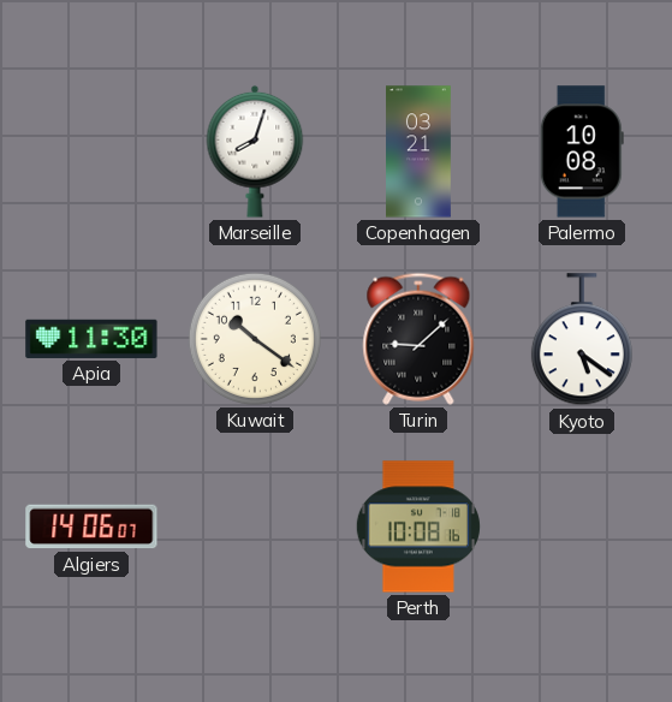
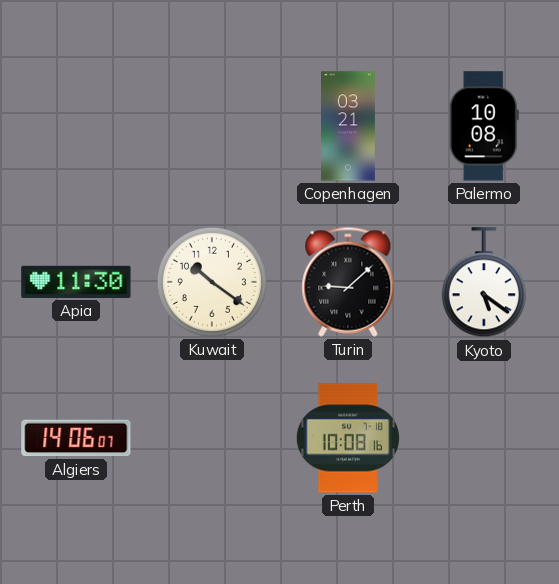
Marseille: 8:03 -> none (255, 151)
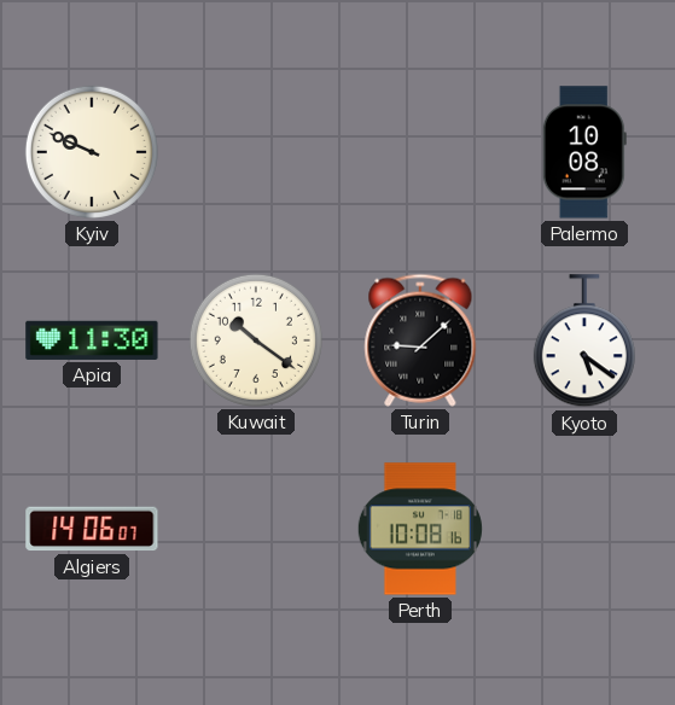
Kyiv: none -> 9:49 (92, 152)
Copenhagen: 03:21 -> none (349, 126)
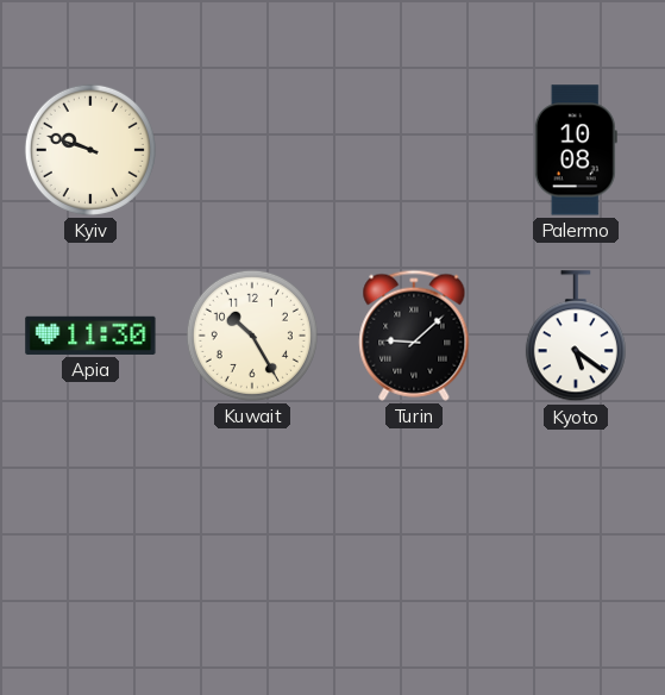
Kyiv: 9:49 -> 9:48 (90, 150)
Kuwait: 10:21 -> 10:25 (252, 336)
Algiers: 14:06 -> none (92, 529)
Perth: 10:08 -> none (420, 529)
